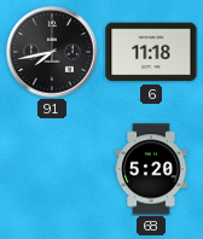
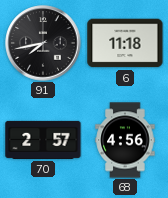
70: none -> 2:57 (43, 140)
68: 5:20 -> 4:56 (125, 140)
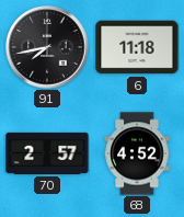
68: 4:56 -> 4:52 (137, 153)
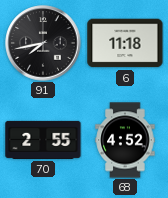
70: 2:57 -> 2:55 (43, 140)
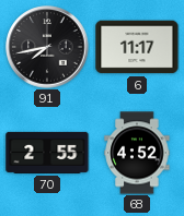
6: 11:18 -> 11:17 (137, 47)
